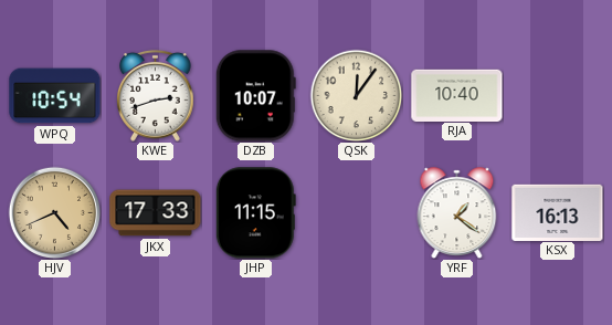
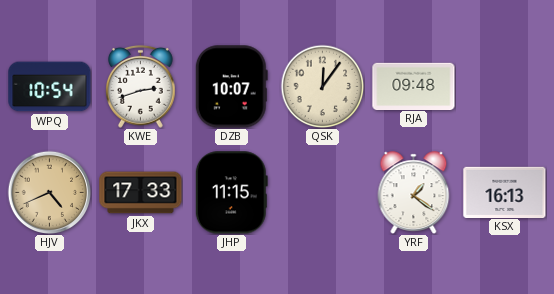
RJA: 10:40 -> 09:48 (414, 86)
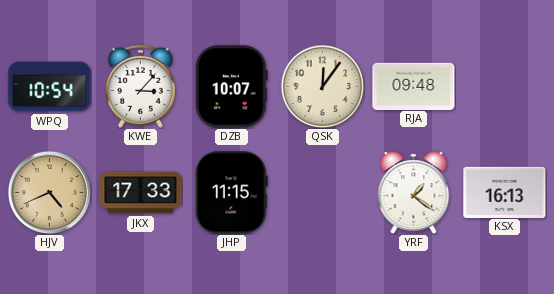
KWE: 2:42 -> 3:07 (141, 86)
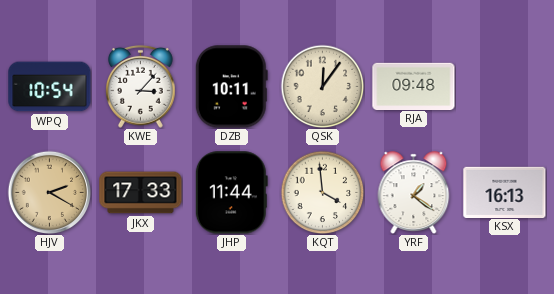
DZB: 10:07 -> 10:11 (231, 87)
HJV: 4:41 -> 2:20 (49, 192)
JHP: 11:15 -> 11:44 (231, 193)
KQT: none -> 3:59 (322, 192)
